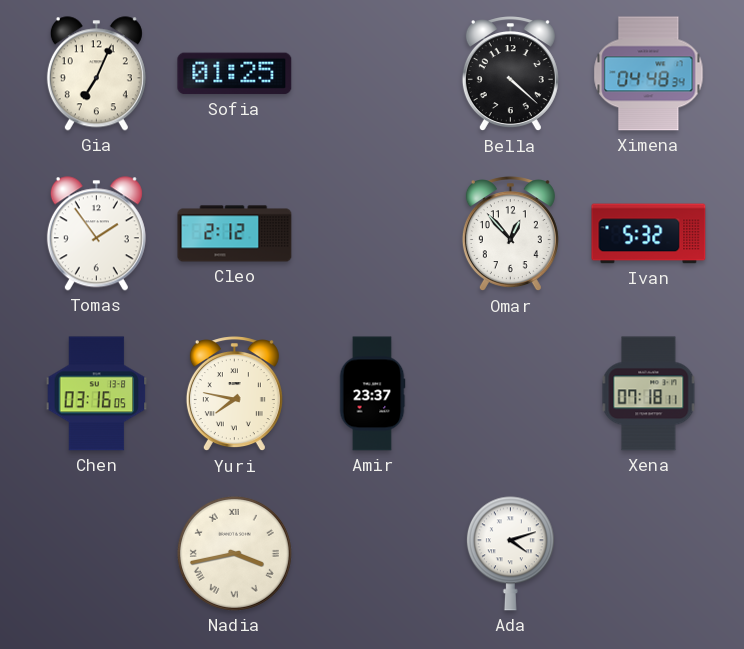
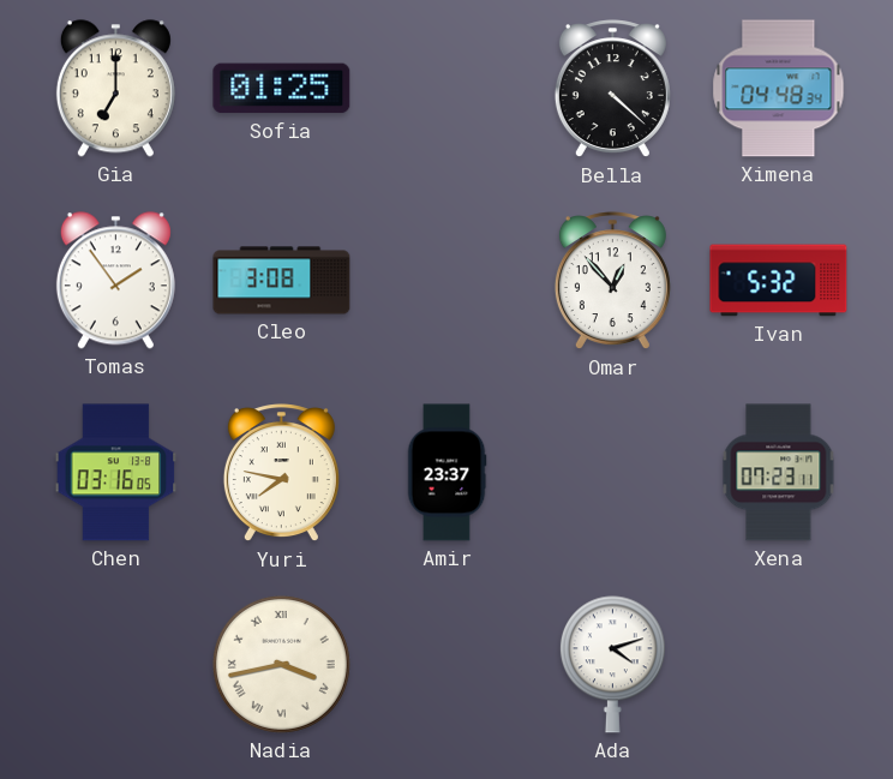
Gia: 7:04 -> 7:00 (115, 89)
Cleo: 2:12 -> 3:08 (282, 281)
Xena: 07:18 -> 07:23 (779, 473)
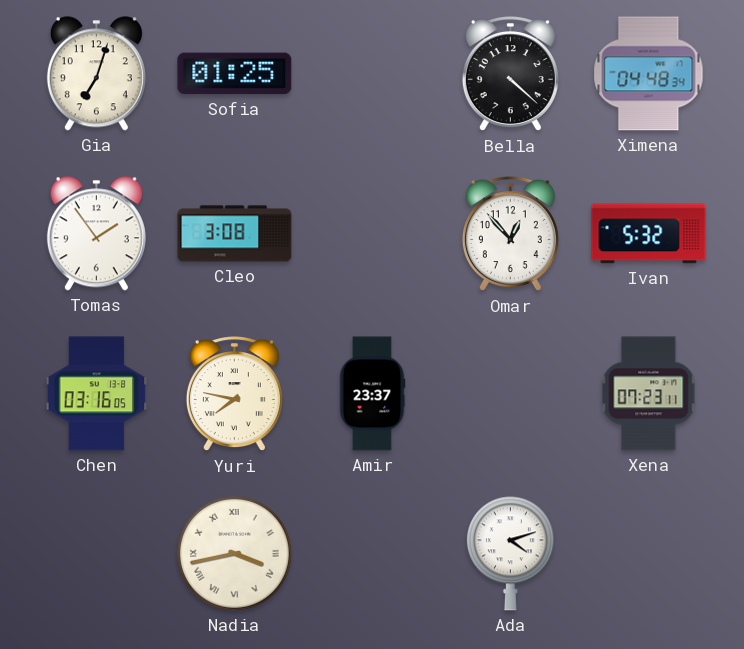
Gia: 7:00 -> 7:03 (96, 74)
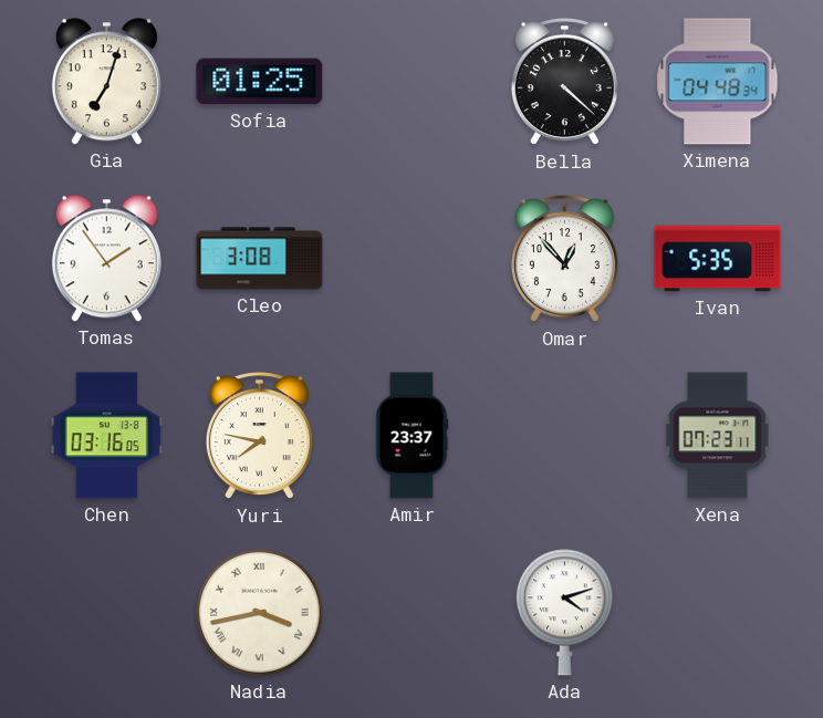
Ivan: 5:32 -> 5:35 (718, 259)
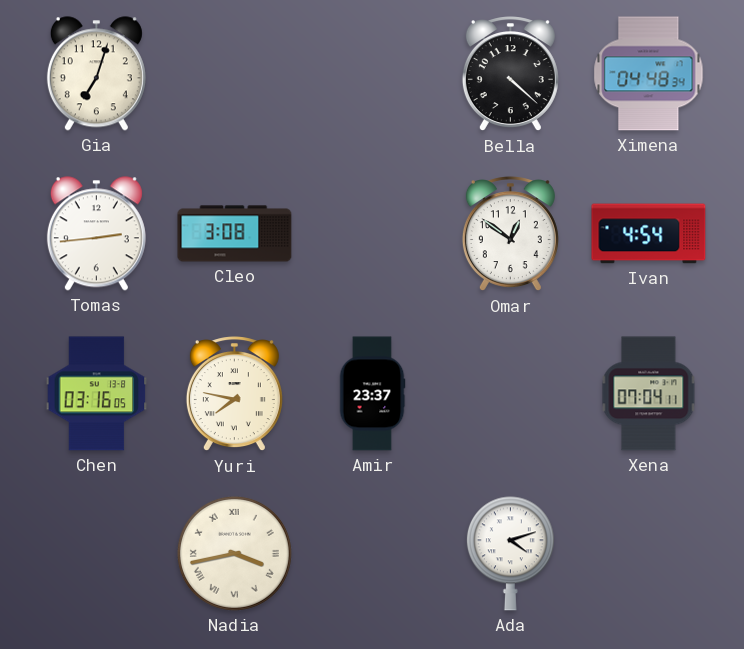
Sofia: 01:25 -> none (260, 82)
Tomas: 1:54 -> 2:44 (96, 234)
Omar: 12:53 -> 12:51 (510, 234)
Ivan: 5:35 -> 4:54 (649, 234)
Xena: 07:23 -> 07:04 (649, 394)
